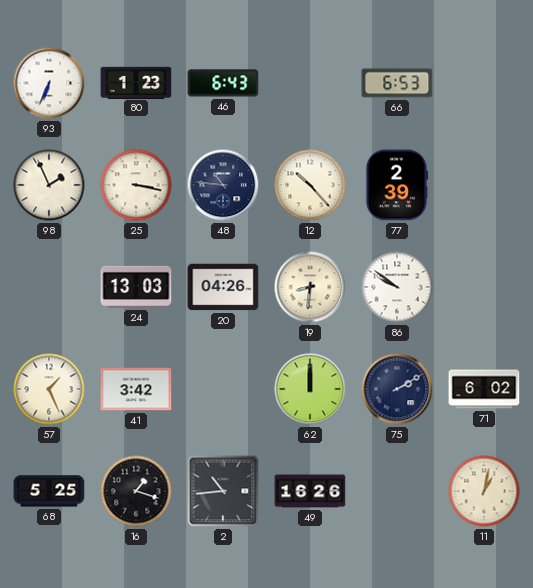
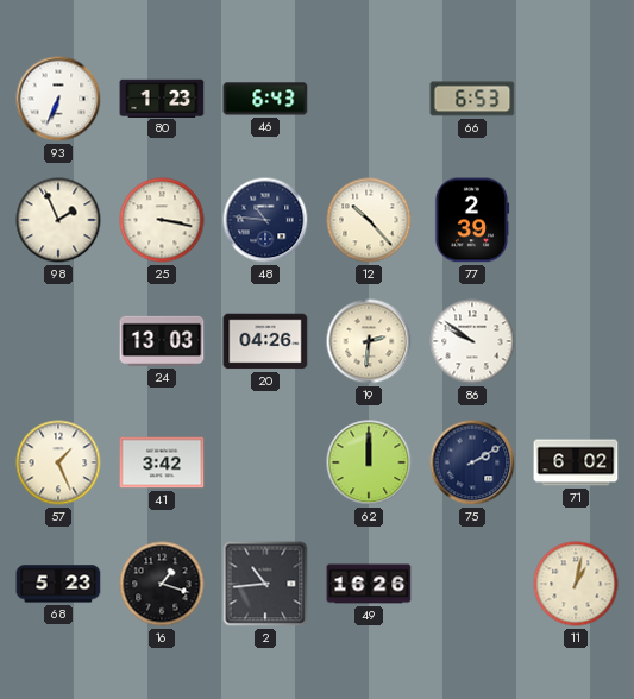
19: 8:31 -> 2:31 (369, 341)
68: 5:25 -> 5:23 (58, 584)
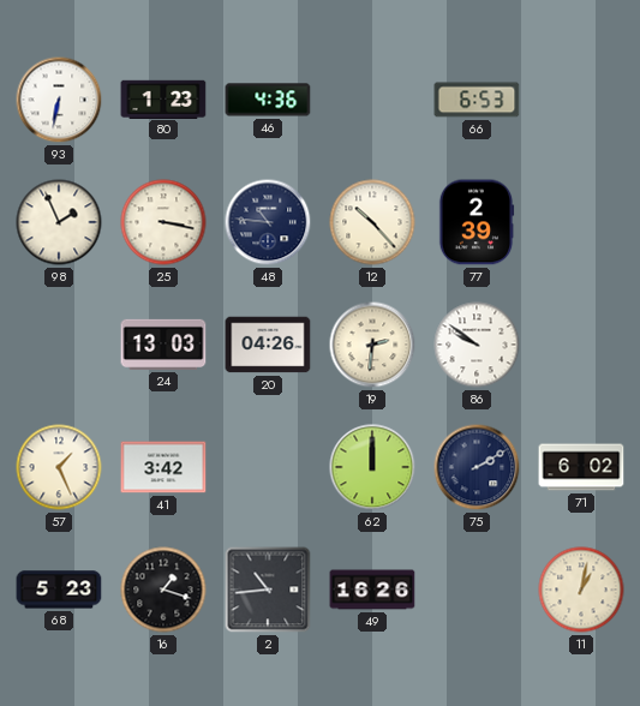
93: 6:34 -> 6:32 (59, 100)
46: 6:43 -> 4:36 (268, 100)
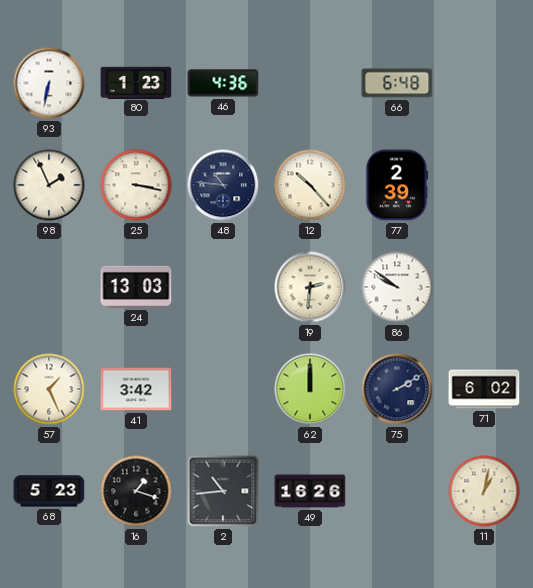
66: 6:53 -> 6:48 (397, 83)
20: 04:26 -> none (268, 345)
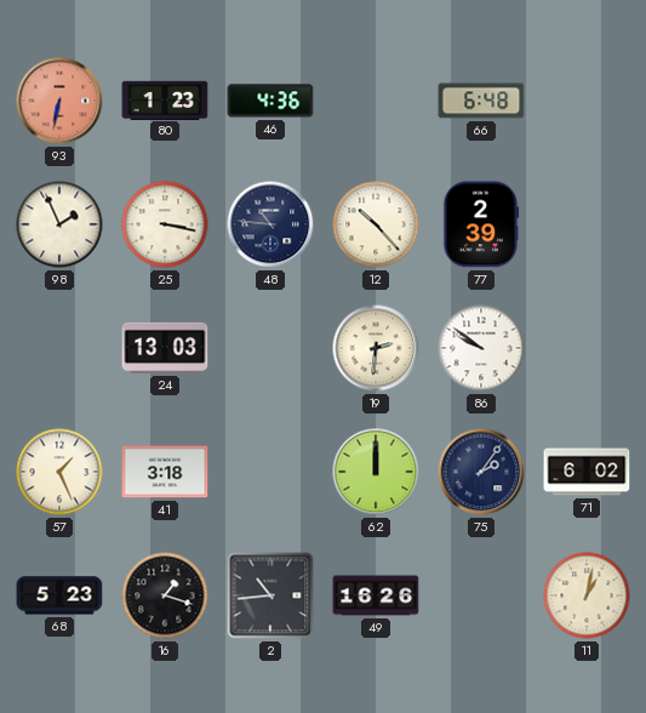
93 dial: white -> salmon (59, 101)
41: 3:42 -> 3:18 (165, 472)
75: 2:10 -> 2:06 (481, 472)
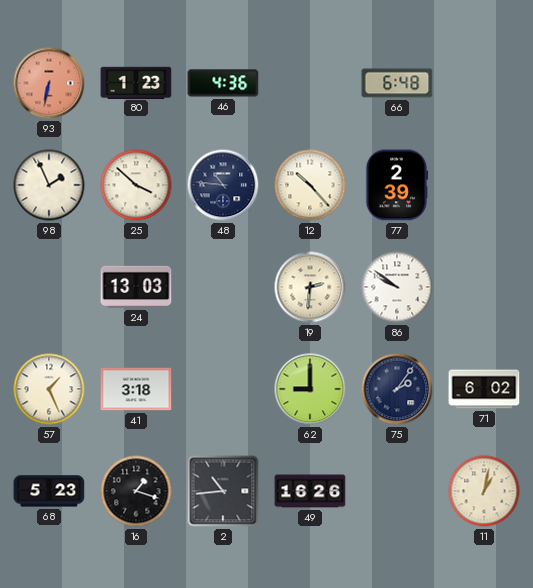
25: 3:17 -> 3:52 (136, 185)
62: 12:00 -> 9:00 (310, 389)
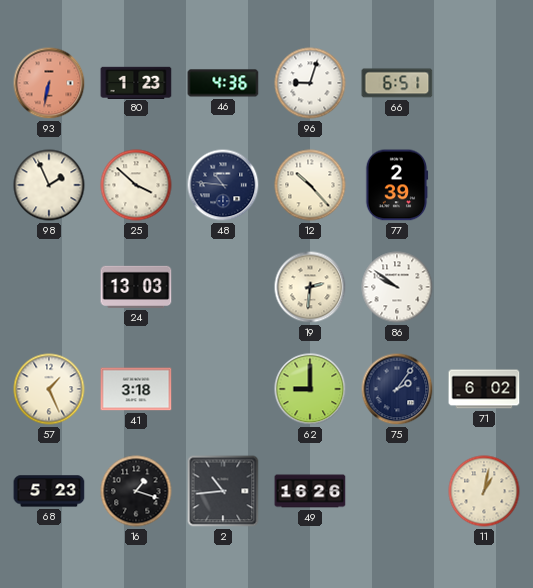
96: none -> 9:03 (310, 83)
66: 6:48 -> 6:51 (397, 83)
